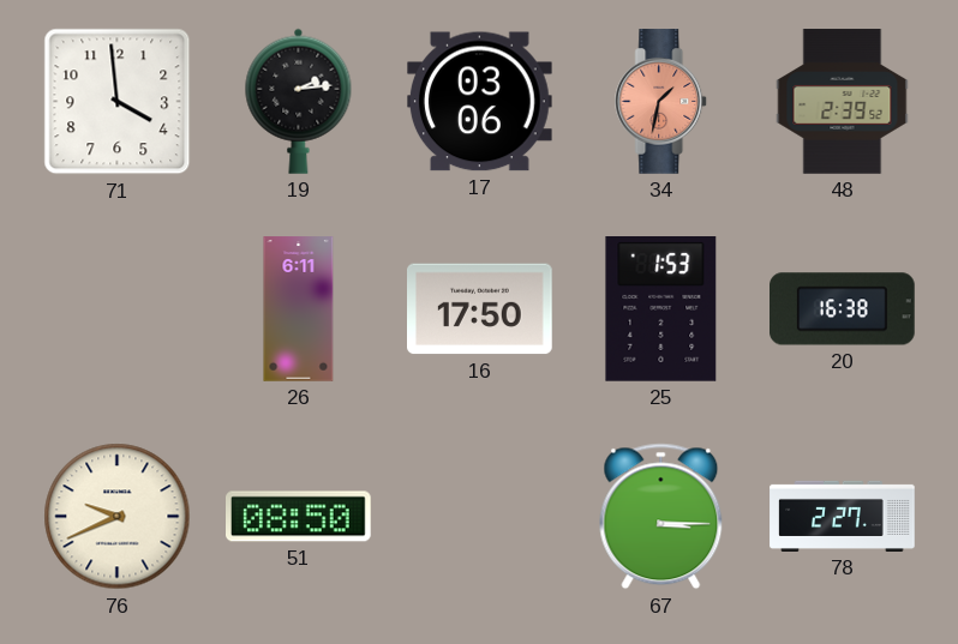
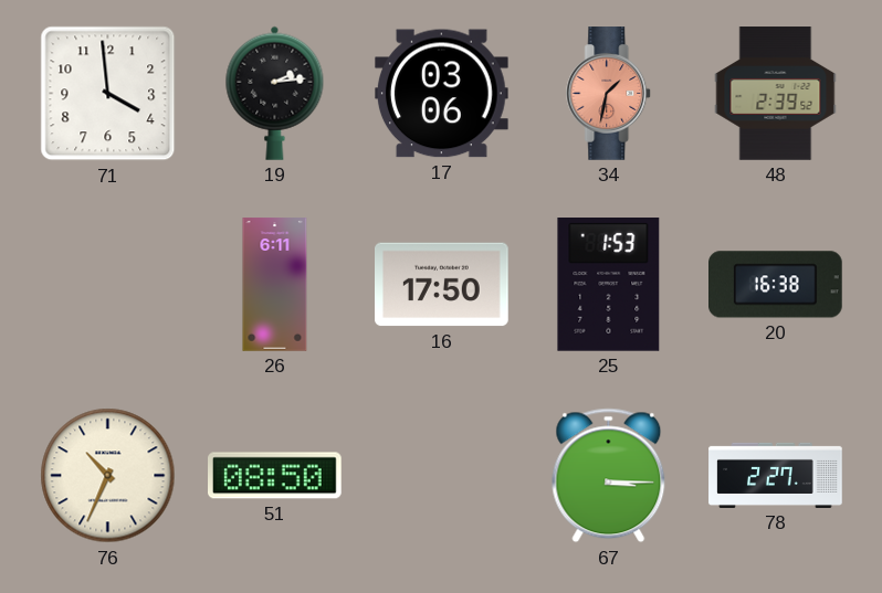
76: 9:41 -> 10:34 (108, 476)
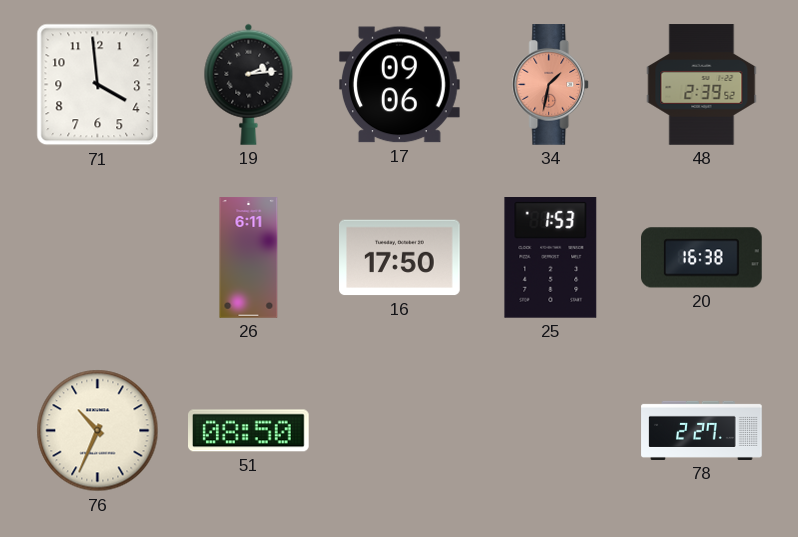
17: 03:06 -> 09:06 (400, 85)
67: 3:15 -> none (609, 476)
